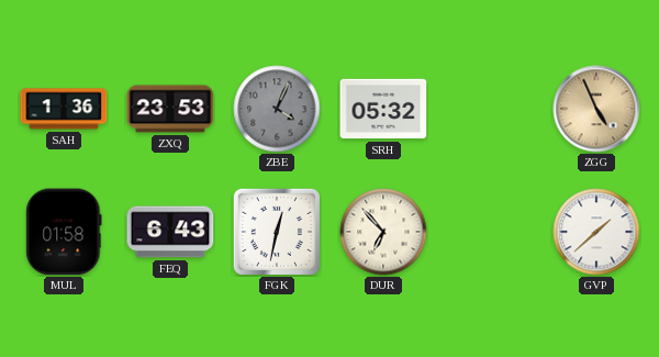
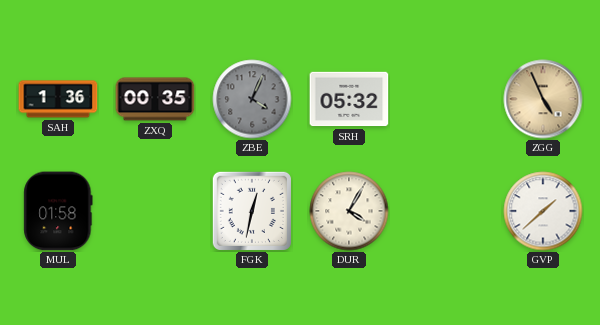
ZXQ: 23:53 -> 00:35 (155, 99)
FEQ: 6:43 -> none (170, 232)
DUR: 6:53 -> 4:05 (349, 211)
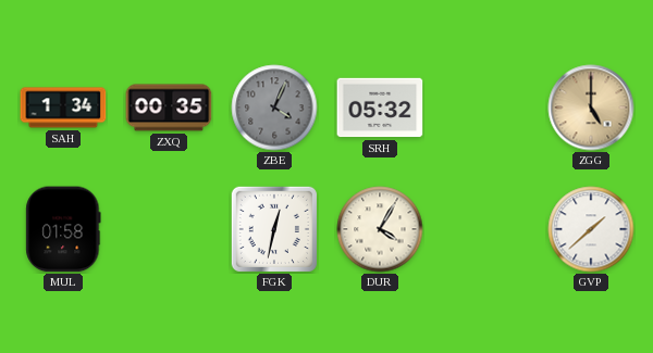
SAH: 1:36 -> 1:34 (63, 108)
ZGG: 4:56 -> 5:00 (591, 108)
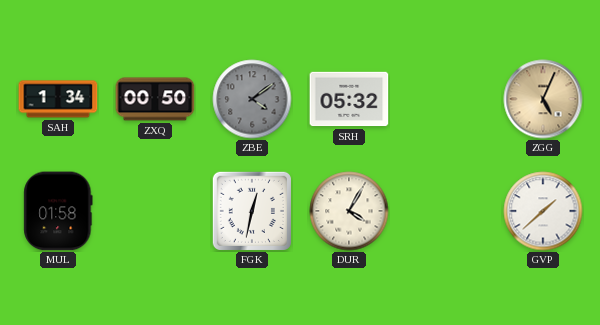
ZXQ: 00:35 -> 00:50 (155, 99)
ZBE: 4:04 -> 4:09 (252, 99)
ZGG: 5:00 -> 5:04 (543, 99)
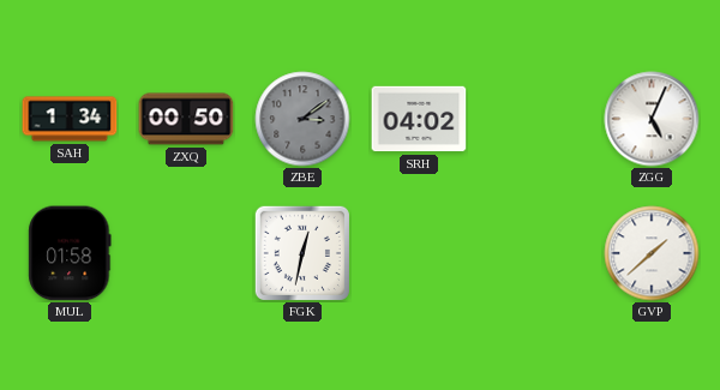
ZBE: 4:09 -> 3:09 (302, 119)
SRH: 05:32 -> 04:02 (419, 119)
ZGG dial: champagne -> white (652, 119)
DUR: 4:05 -> none (349, 211)
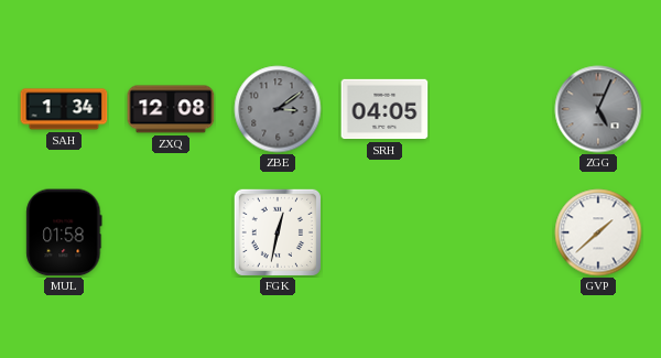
ZXQ: 00:50 -> 12:08 (171, 109)
SRH: 04:02 -> 04:05 (384, 109)
ZGG dial: white -> grey (598, 109)
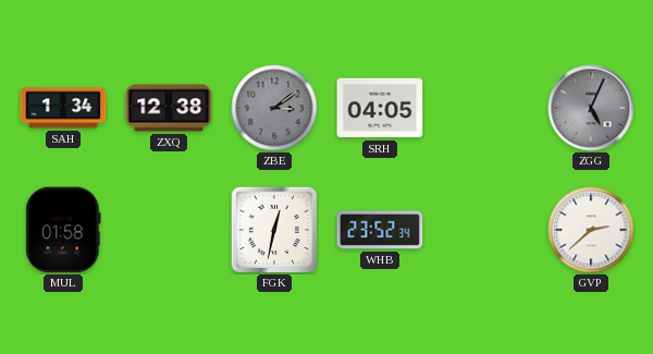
ZXQ: 12:08 -> 12:38 (169, 108)
WHB: none -> 23:52 (380, 230)
GVP: 1:38 -> 2:38 (591, 230)
